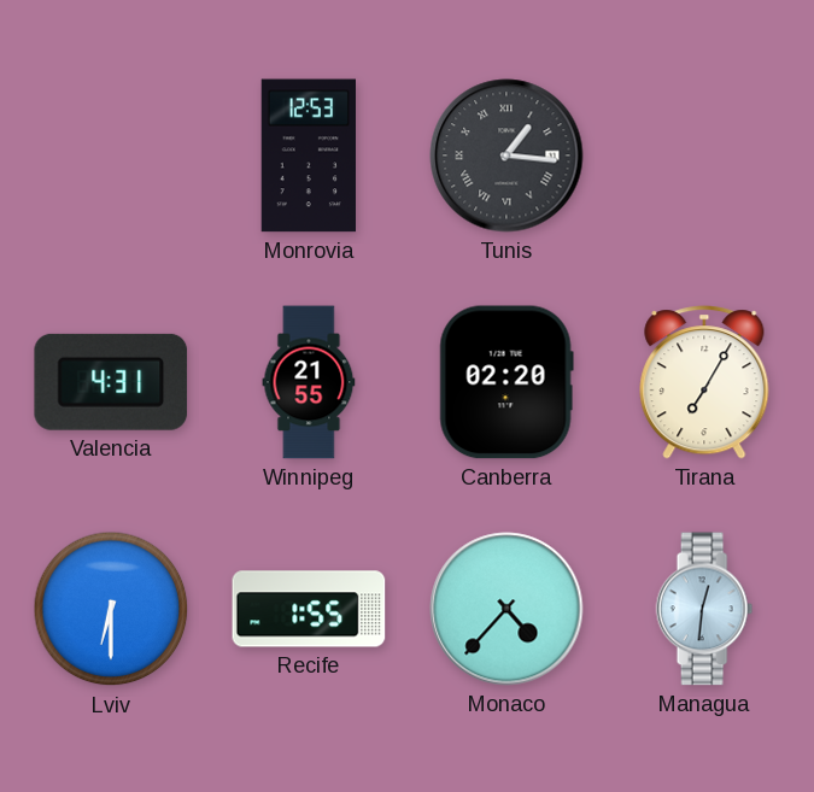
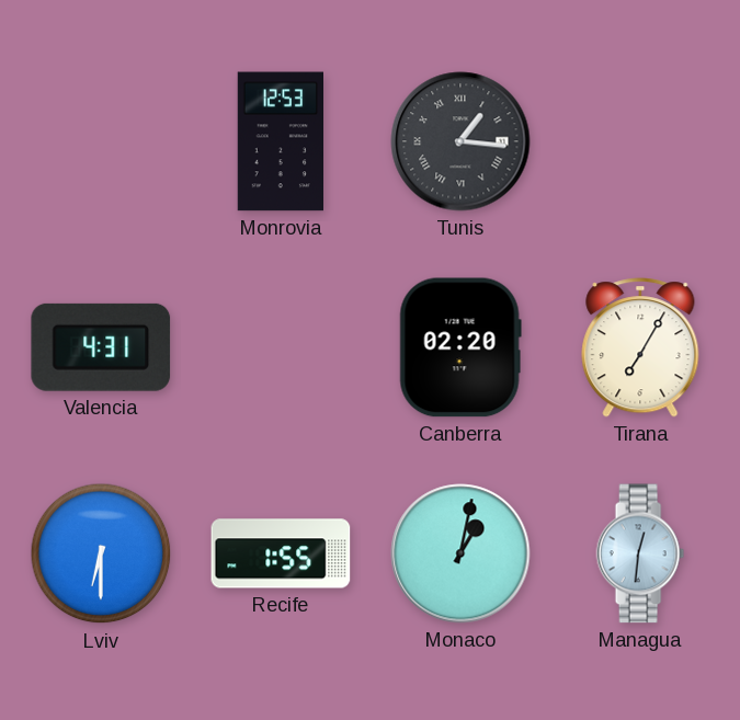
Winnipeg: 21:55 -> none (309, 382)
Monaco: 4:37 -> 1:02 (460, 553)
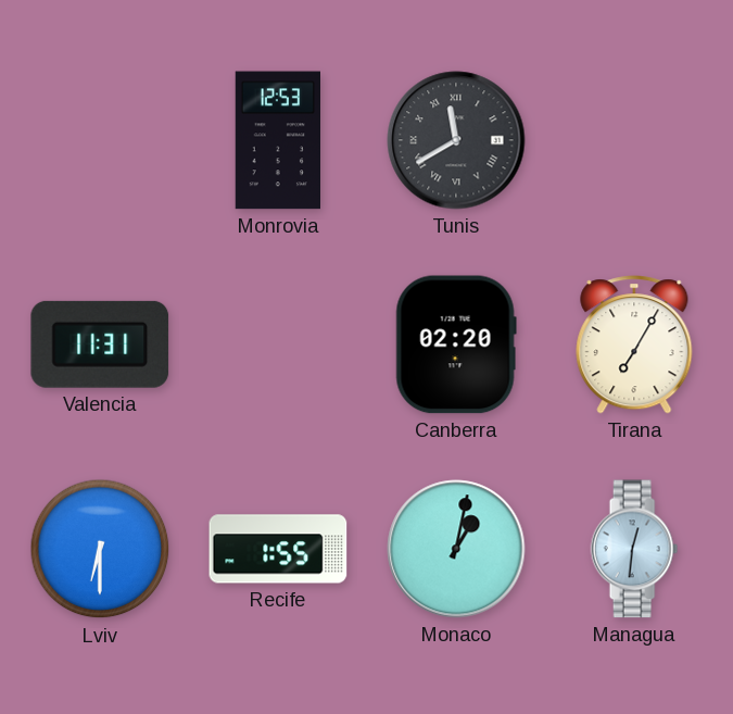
Tunis: 1:16 -> 11:40 (456, 140)
Valencia: 4:31 -> 11:31 (100, 345)
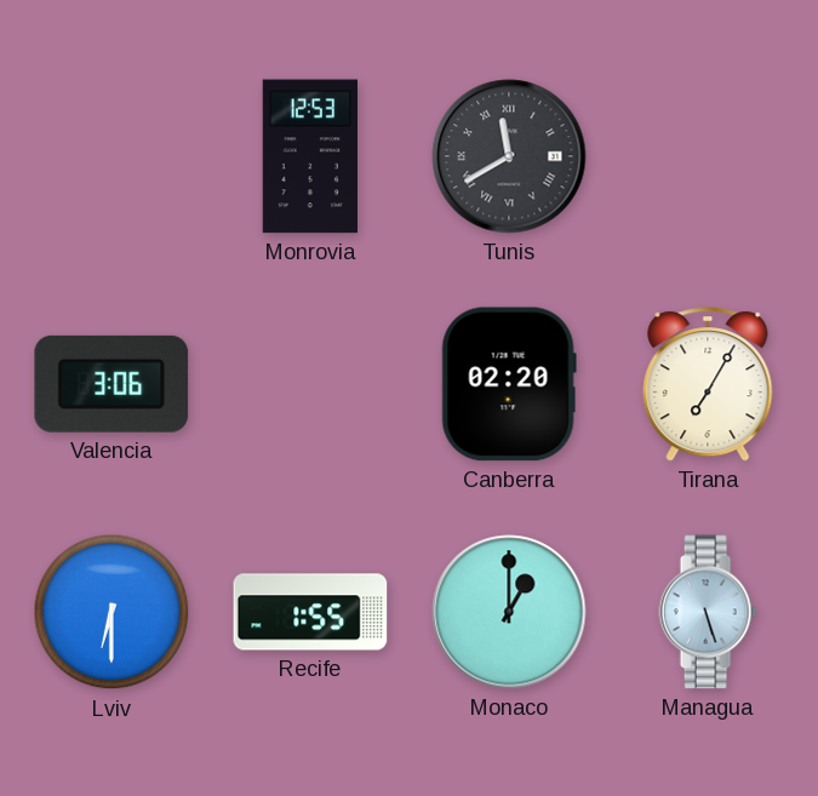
Valencia: 11:31 -> 3:06 (111, 384)
Monaco: 1:02 -> 1:00 (509, 612)
Managua: 12:31 -> 5:27 (708, 612)
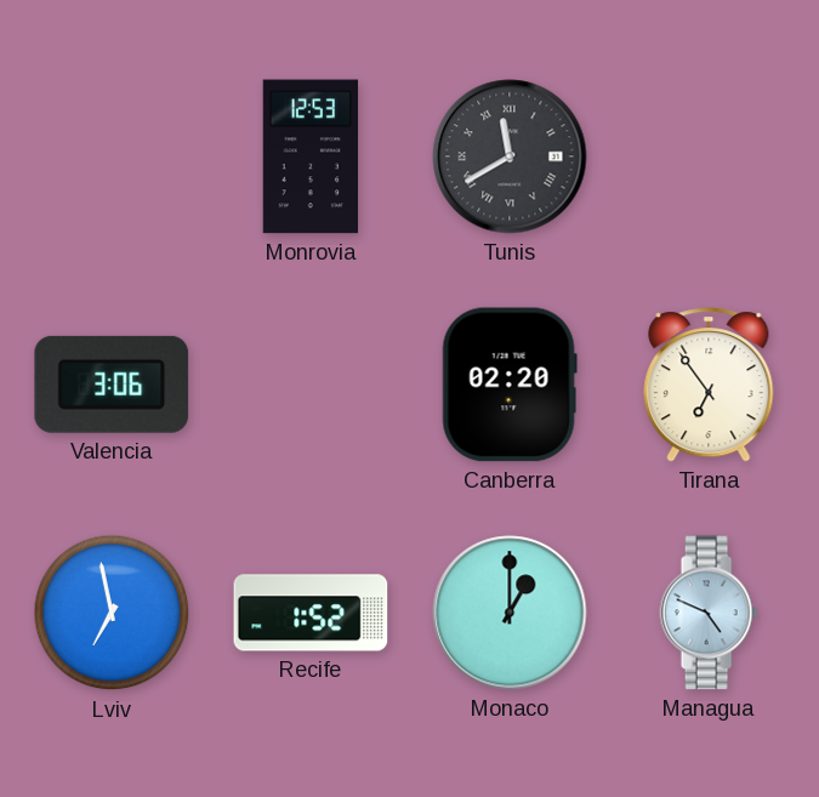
Tirana: 7:05 -> 6:54 (709, 385)
Lviv: 6:30 -> 6:58 (112, 613)
Recife: 1:55 -> 1:52 (311, 613)
Managua: 5:27 -> 4:49 (709, 613)
